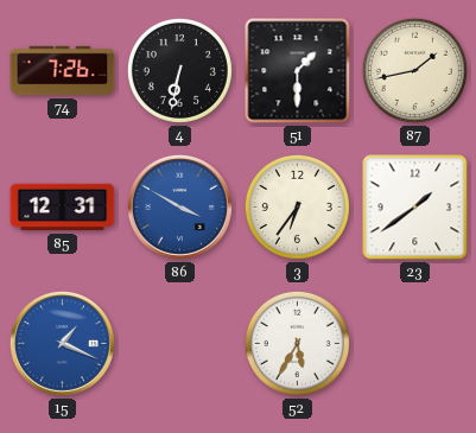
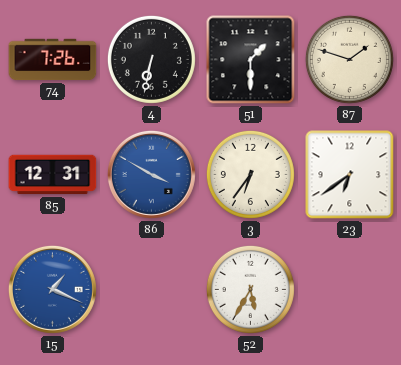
87: 1:43 -> 1:48 (349, 59)
23: 1:39 -> 6:39 (350, 175)
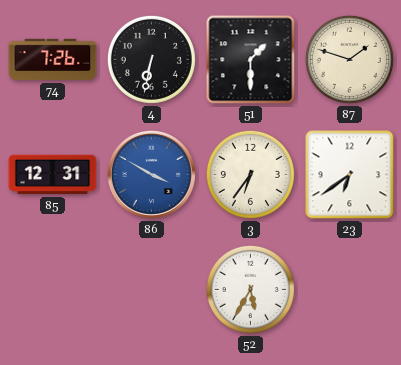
15: 1:19 -> none (52, 289)
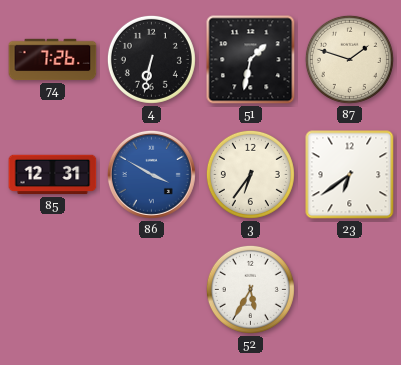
51: 1:30 -> 1:32 (251, 60)
